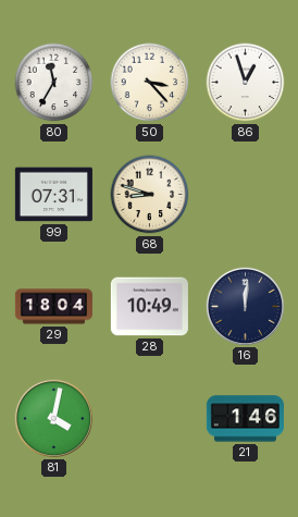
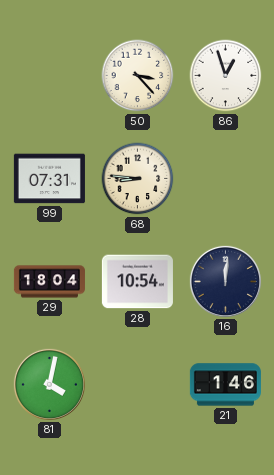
80: 11:35 -> none (54, 83)
68: 8:48 -> 8:46 (138, 179)
28: 10:49 -> 10:54 (137, 282)
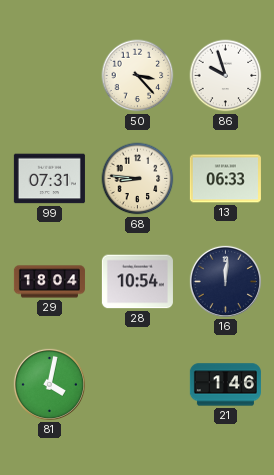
86: 12:57 -> 9:57 (226, 76)
13: none -> 06:33 (225, 179)
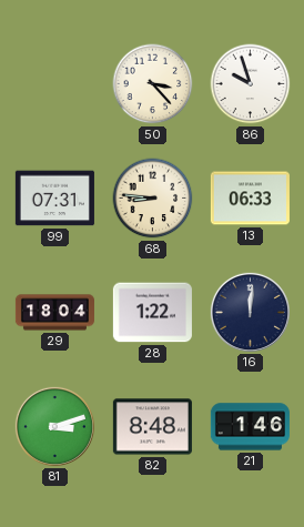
28: 10:54 -> 1:22 (152, 313)
81: 4:02 -> 3:12 (54, 426)
82: none -> 8:48 (152, 427)
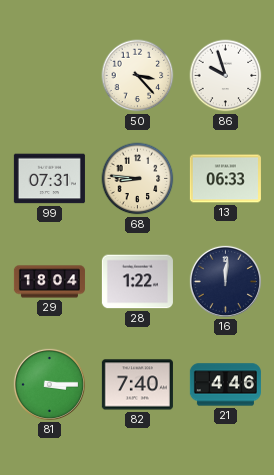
81: 3:12 -> 3:15 (49, 384)
82: 8:48 -> 7:40 (137, 385)
21: 1:46 -> 4:46 (225, 385)
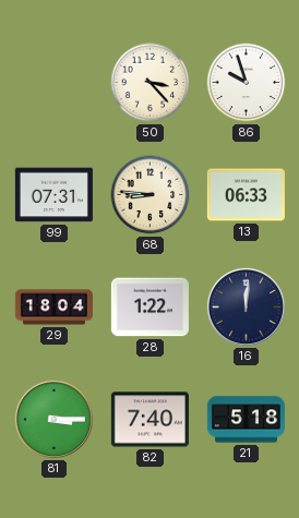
21: 4:46 -> 5:18 (246, 420)
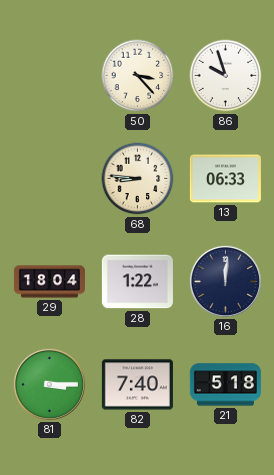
99: 07:31 -> none (53, 195)
